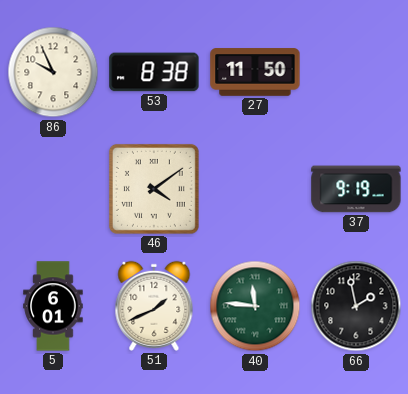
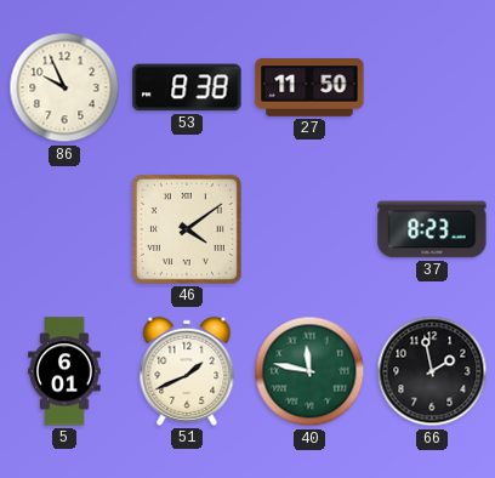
37: 9:19 -> 8:23 (432, 229)
40: 11:46 -> 11:47 (309, 371)
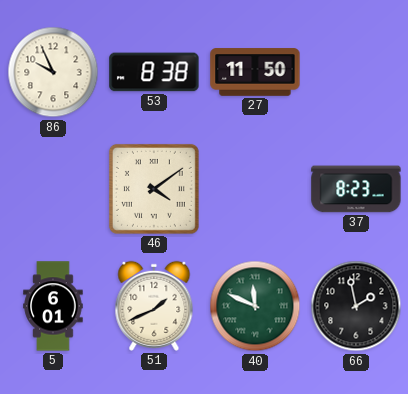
40: 11:47 -> 11:49 (255, 306)
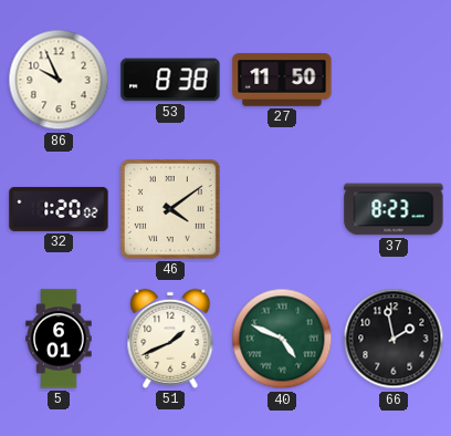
32: none -> 1:20 (59, 209)
40: 11:49 -> 4:49 (282, 339)
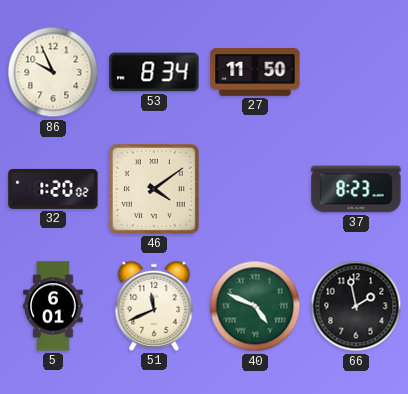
53: 8:38 -> 8:34 (154, 72)
51: 1:41 -> 11:41 (154, 306)
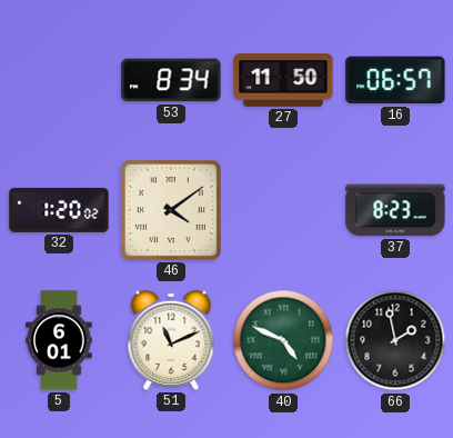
86: 9:56 -> none (53, 72)
16: none -> 06:57 (395, 80)
51: 11:41 -> 11:11 (171, 340)
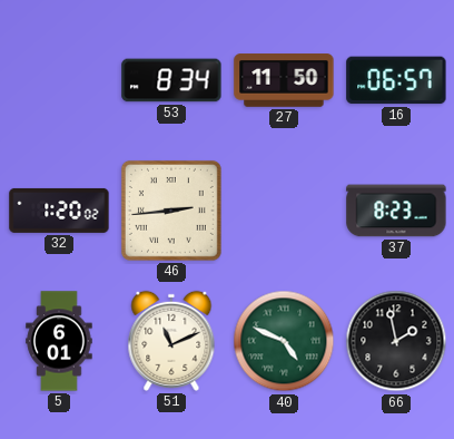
46: 4:09 -> 2:44 (171, 211)
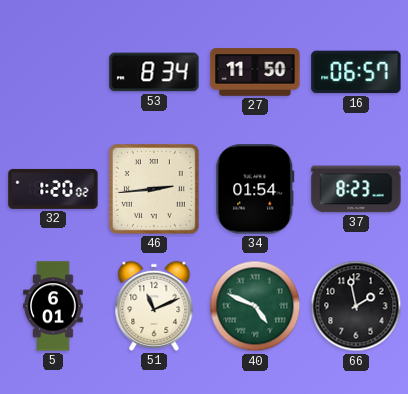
34: none -> 01:54 (255, 189)
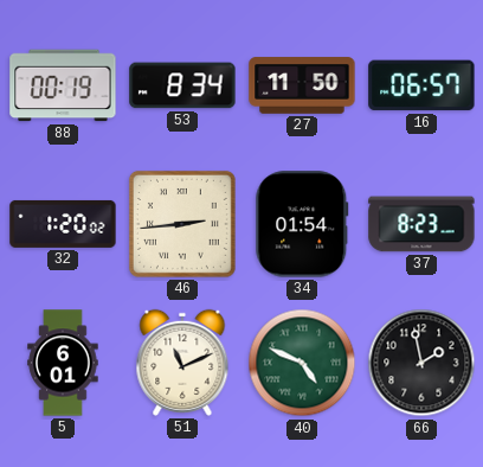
88: none -> 00:19 (63, 85)
